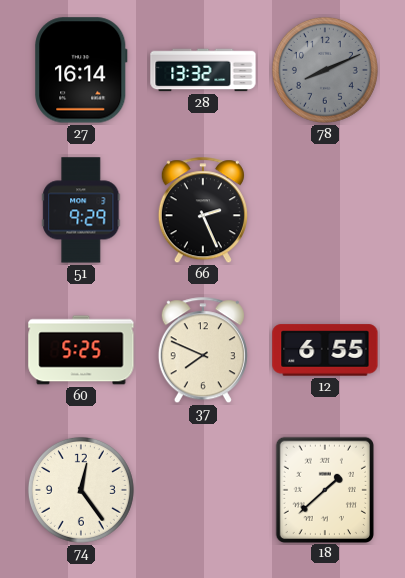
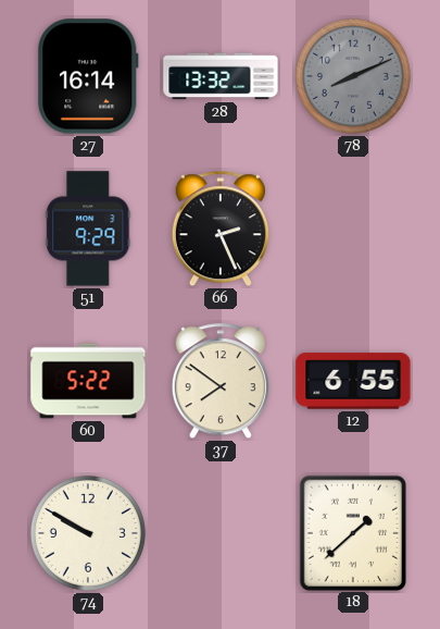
60: 5:25 -> 5:22 (88, 381)
37: 7:49 -> 7:51 (221, 382)
74: 12:24 -> 9:50 (88, 533)
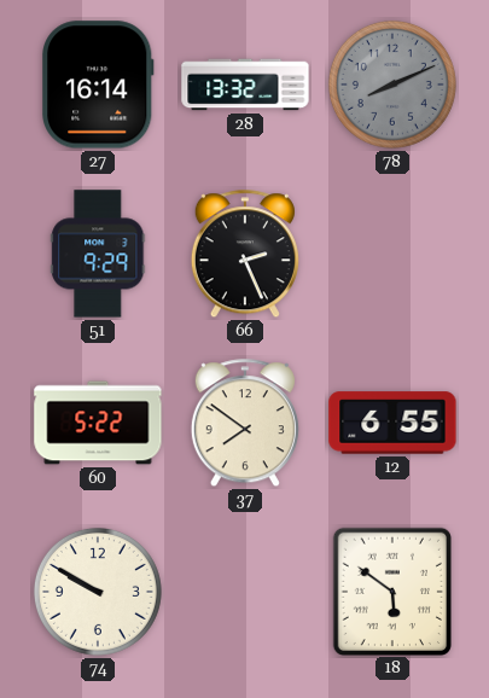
18: 1:38 -> 5:51 (392, 591)
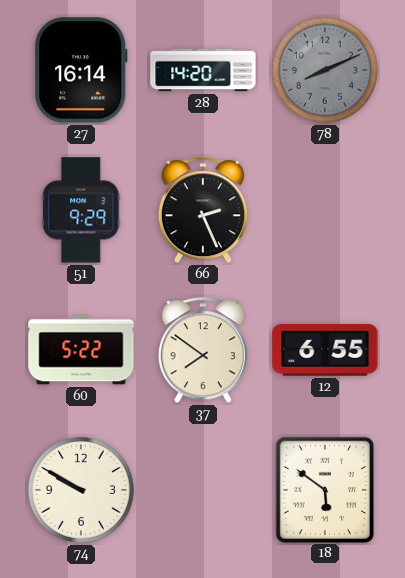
28: 13:32 -> 14:20 (203, 70)
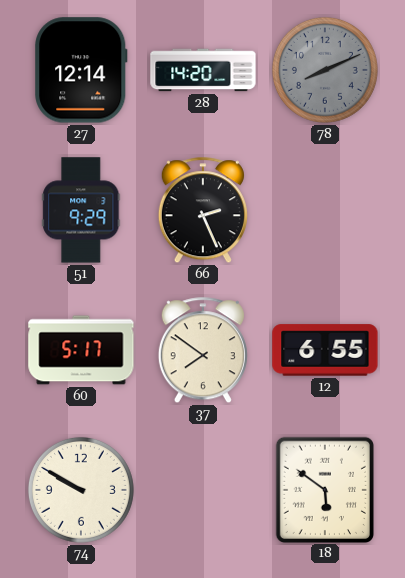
27: 16:14 -> 12:14 (82, 70)
60: 5:22 -> 5:17 (81, 350)
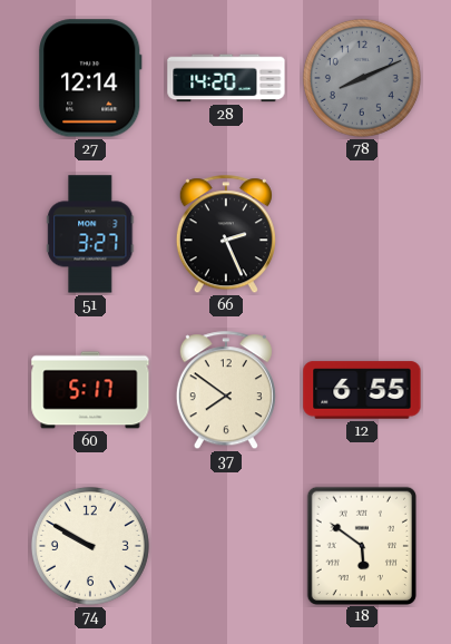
51: 9:29 -> 3:27 (90, 234)
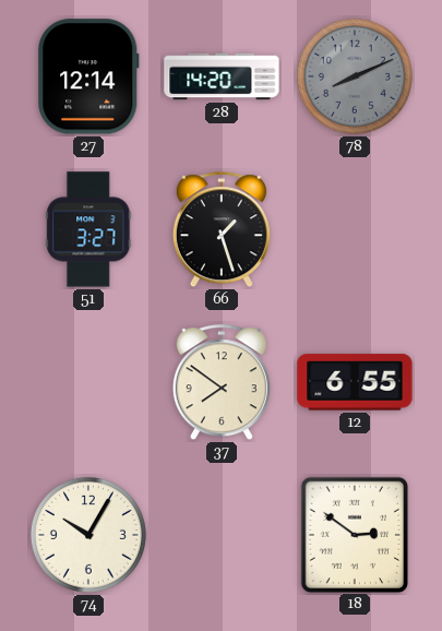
66: 2:26 -> 1:27 (222, 230)
60: 5:17 -> none (90, 390)
74: 9:50 -> 10:05 (88, 535)
18: 5:51 -> 2:51 (355, 534)
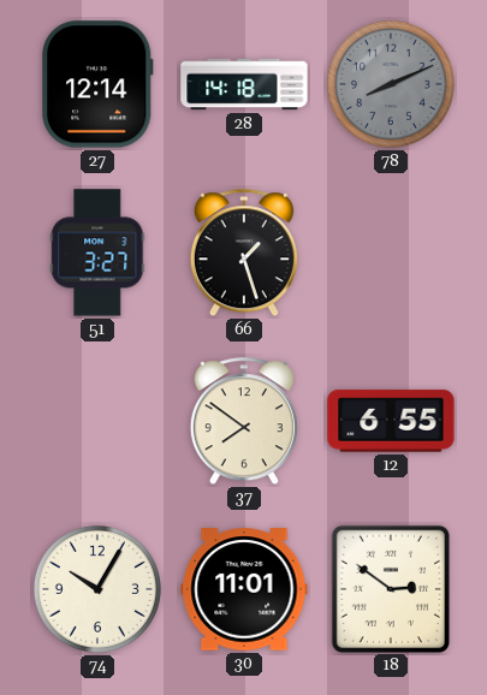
28: 14:20 -> 14:18 (244, 84)
30: none -> 11:01 (244, 589)
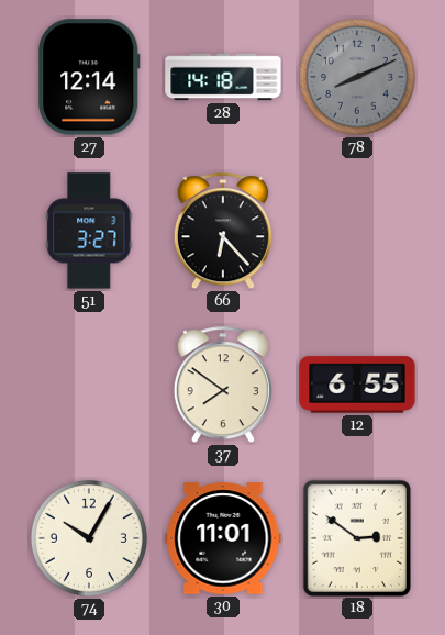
66: 1:27 -> 6:23 (223, 232)
